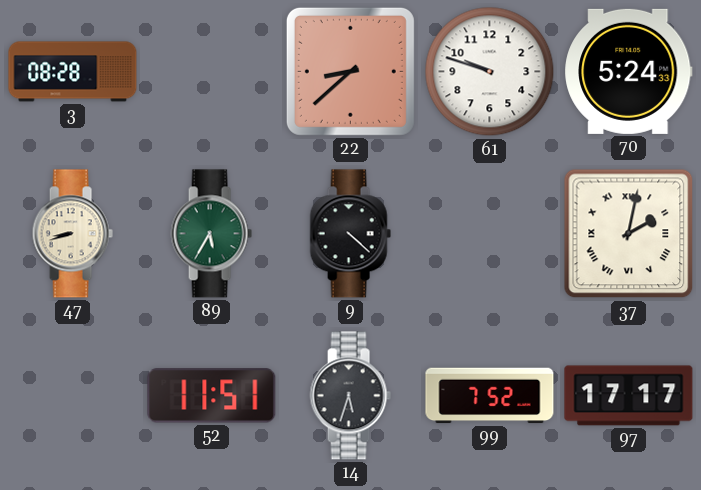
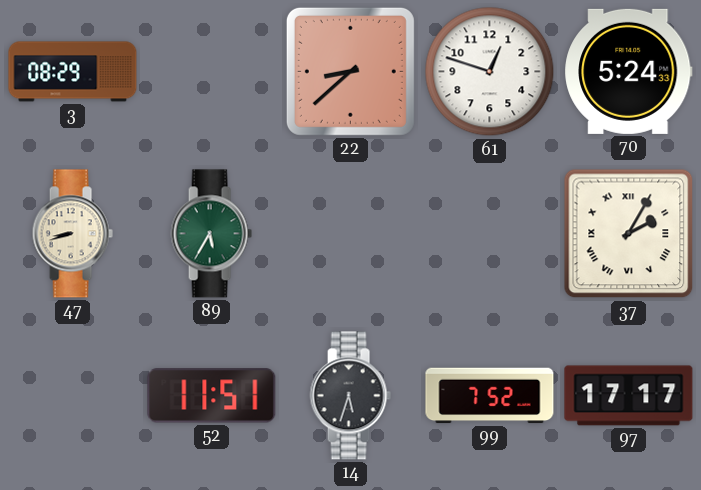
3: 08:28 -> 08:29 (73, 72)
61: 9:48 -> 12:48 (490, 72)
9: 4:22 -> none (350, 234)
37: 2:02 -> 2:05 (629, 234)
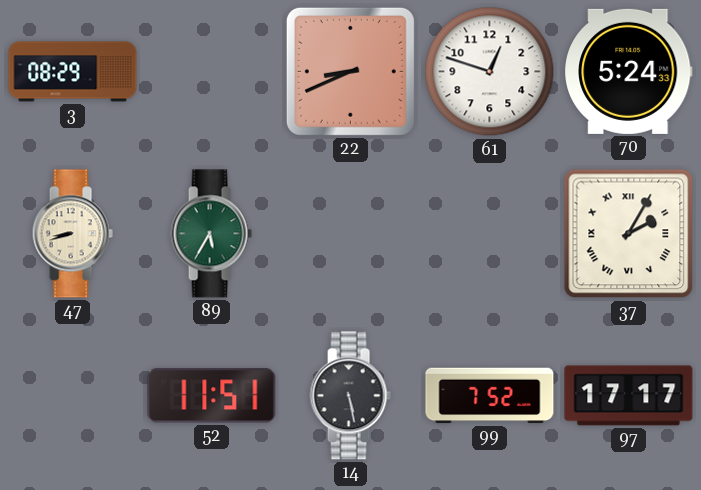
22: 8:38 -> 8:41 (350, 71)
14: 5:33 -> 5:28 (350, 396)
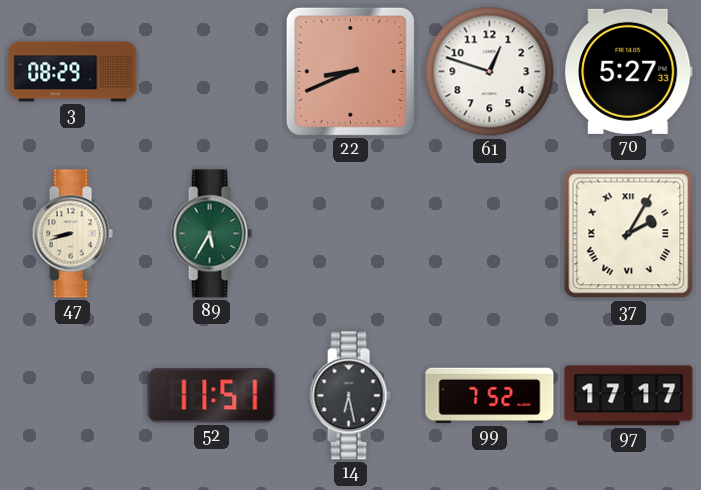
70: 5:24 -> 5:27 (629, 71)
14: 5:28 -> 6:28 (350, 396)
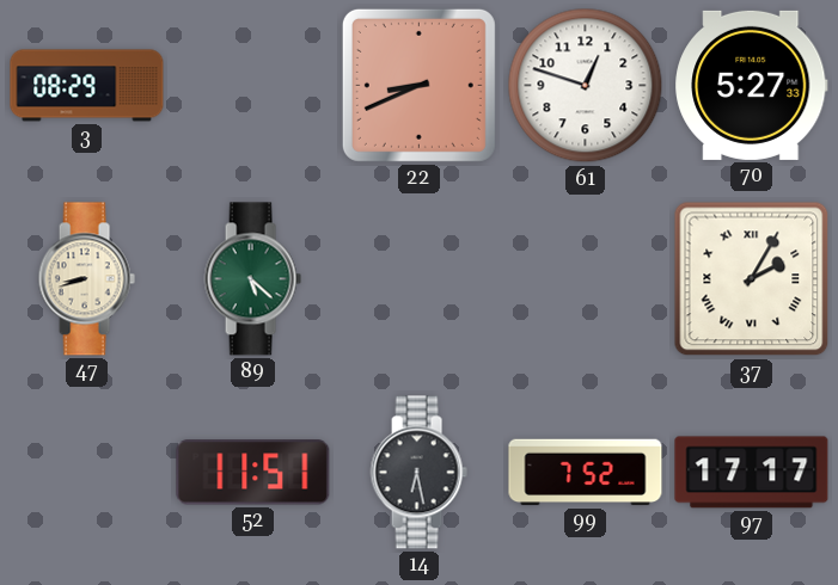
89: 5:35 -> 5:22 (252, 279)
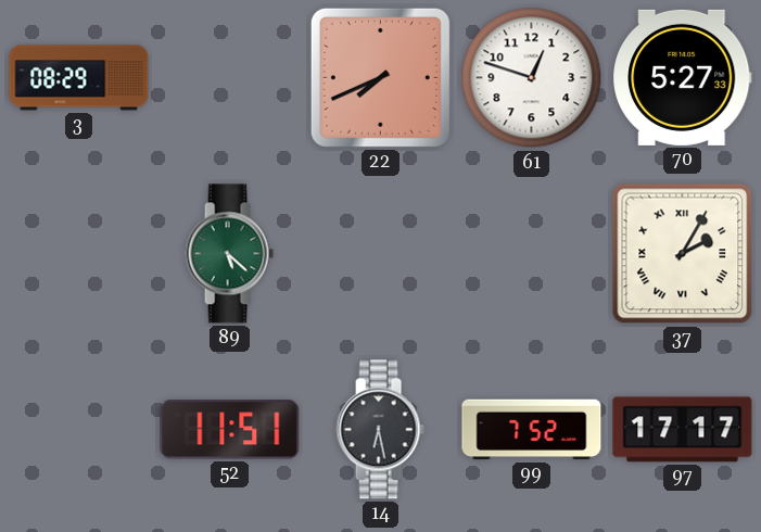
22: 8:41 -> 7:41 (380, 77)
47: 8:42 -> none (86, 279)
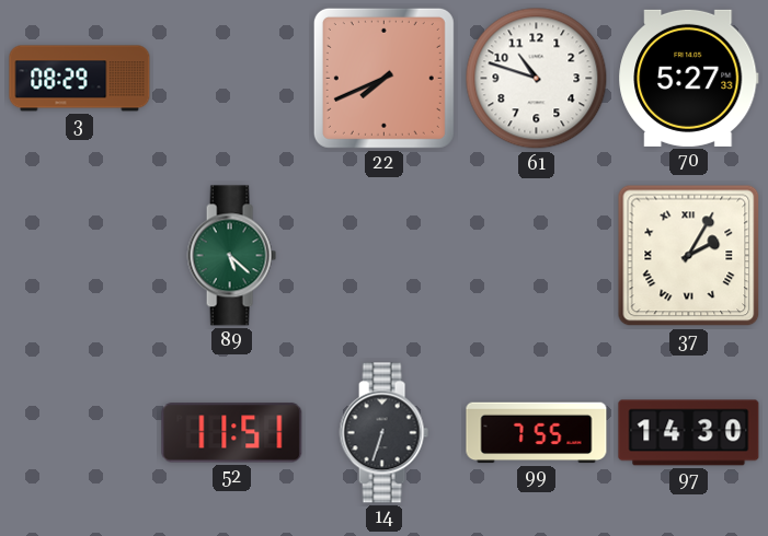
61: 12:48 -> 10:48 (537, 79)
14: 6:28 -> 6:33 (383, 433)
99: 7:52 -> 7:55 (537, 433)
97: 17:17 -> 14:30 (689, 433)
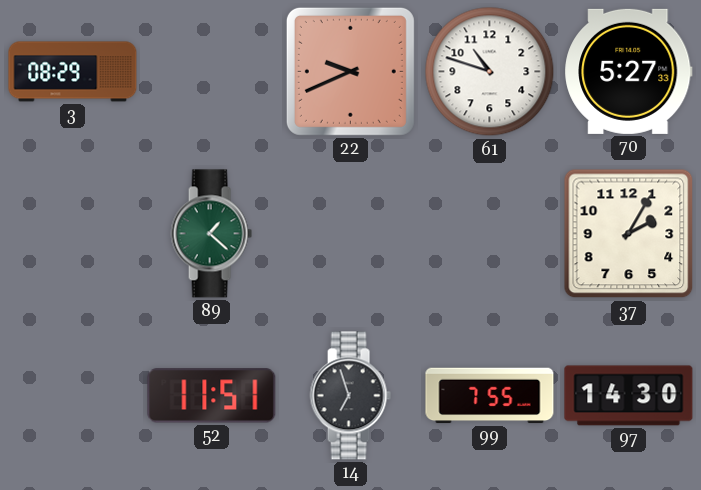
22: 7:41 -> 9:41 (350, 71)
89: 5:22 -> 1:22 (211, 234)
37 numerals: Roman -> Arabic (629, 234)
14: 6:33 -> 6:57 (350, 396)
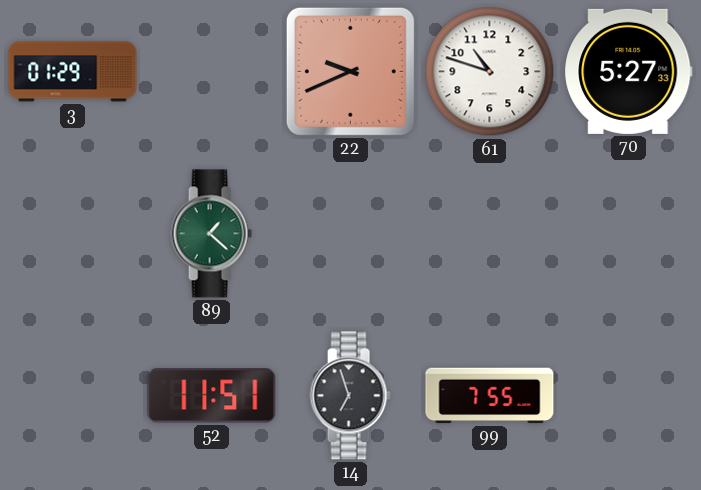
3: 08:29 -> 01:29 (73, 72)
37: 2:05 -> none (629, 234)
97: 14:30 -> none (629, 396)
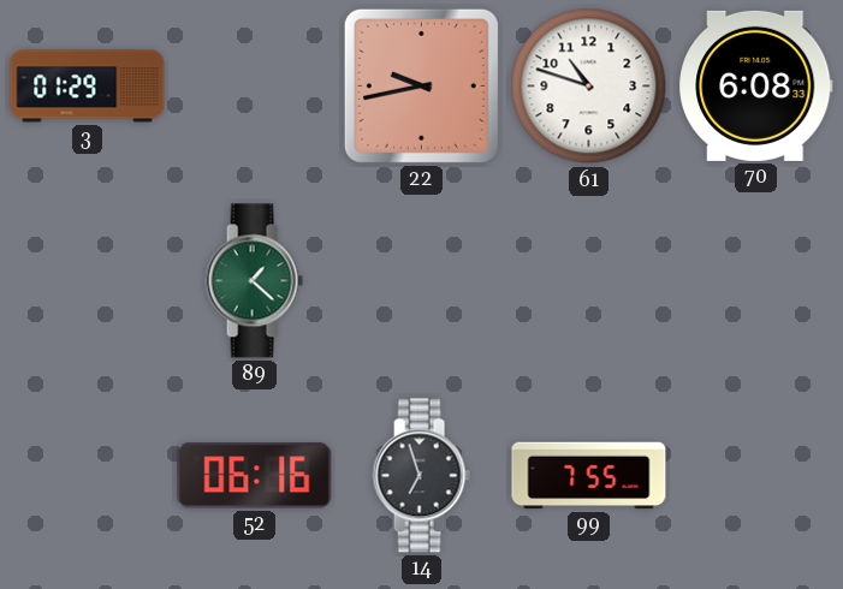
22: 9:41 -> 9:43 (421, 85)
70: 5:27 -> 6:08 (756, 85)
52: 11:51 -> 06:16 (255, 476)
